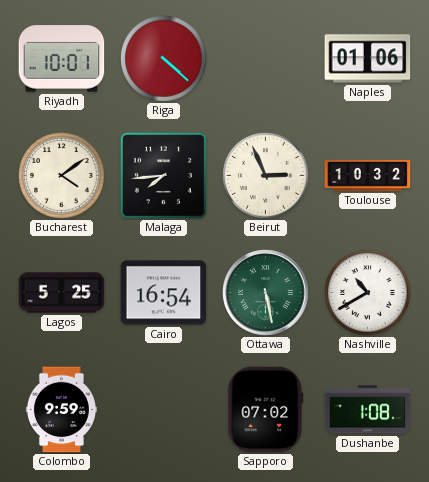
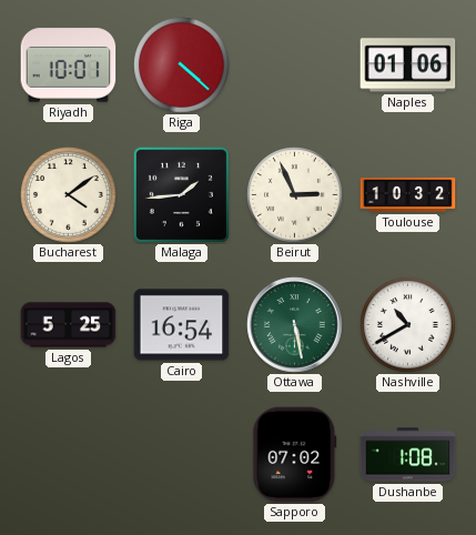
Malaga: 7:44 -> 1:44 (181, 194)
Colombo: 9:59 -> none (61, 410)
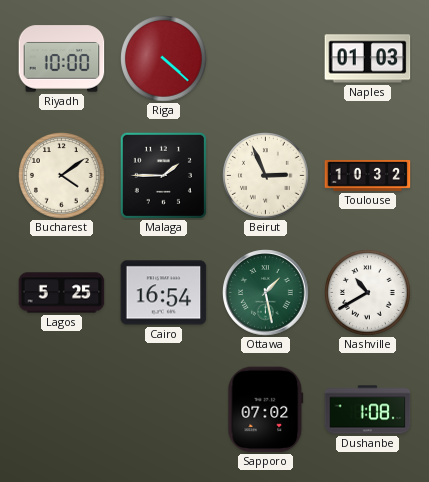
Riyadh: 10:01 -> 10:00 (62, 59)
Naples: 01:06 -> 01:03 (368, 59)
Malaga: 1:44 -> 1:45 (163, 175)
Ottawa: 5:28 -> 1:28 (266, 293)
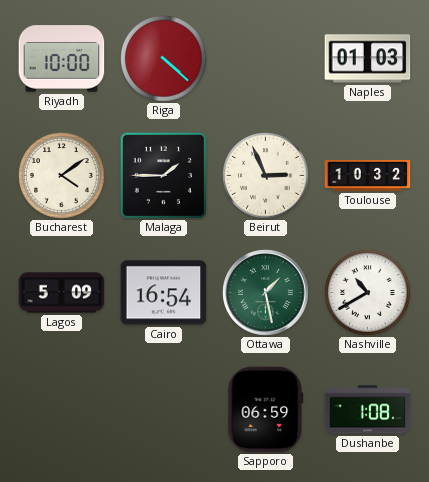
Lagos: 5:25 -> 5:09 (62, 293)
Sapporo: 07:02 -> 06:59 (266, 410)
